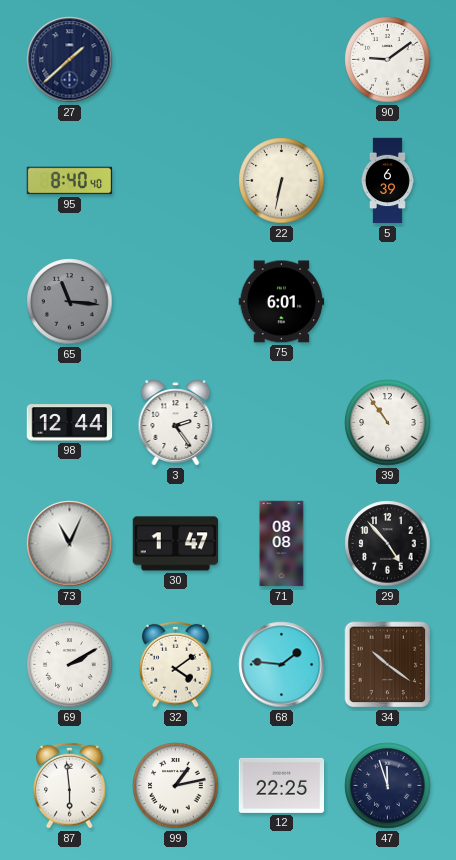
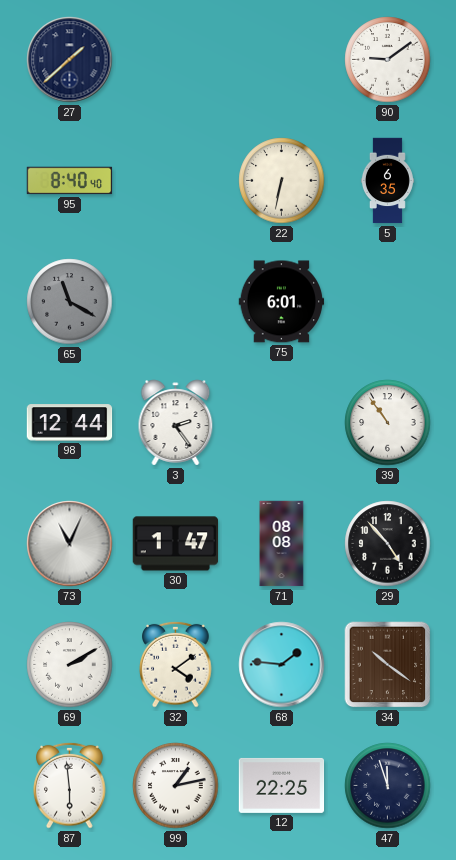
5: 6:39 -> 6:35 (387, 181)
65: 11:16 -> 11:20 (70, 302)
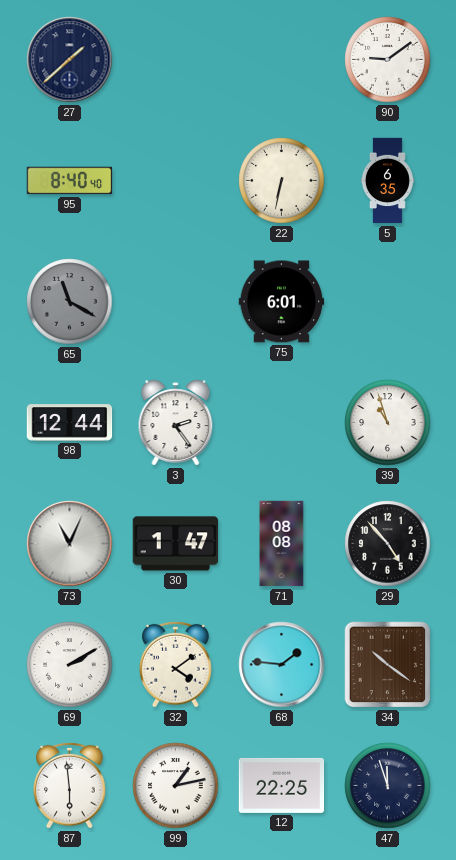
39: 10:54 -> 10:57 (388, 423)
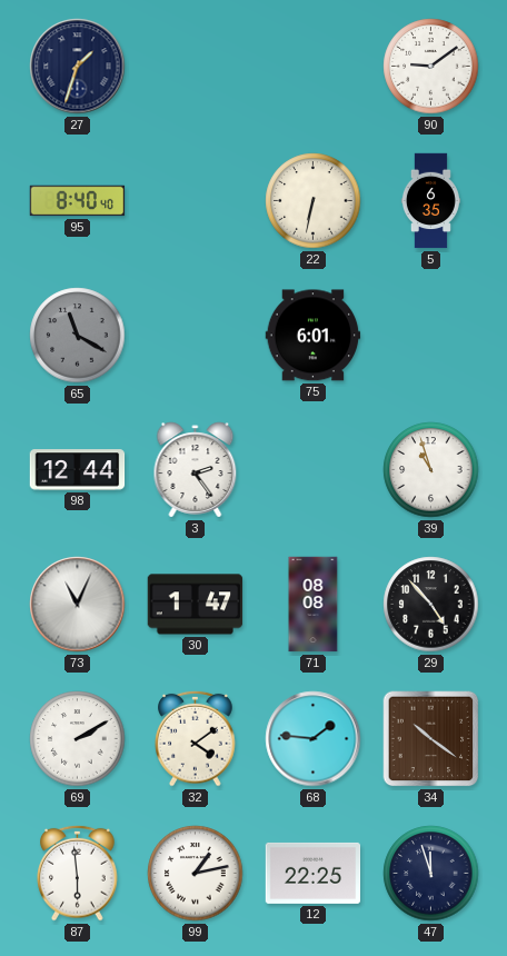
27: 1:38 -> 1:33 (78, 67)
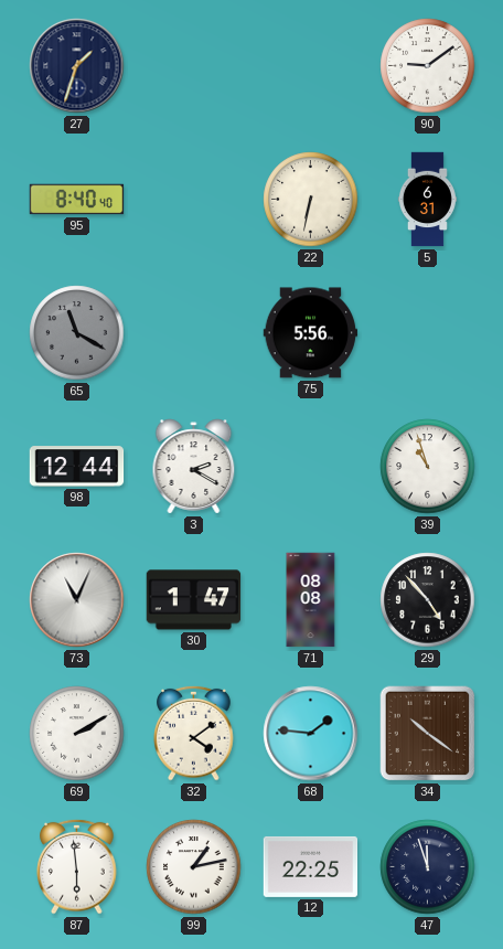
5: 6:35 -> 6:31 (427, 200)
75: 6:01 -> 5:56 (311, 333)
3: 2:24 -> 2:20 (194, 467)
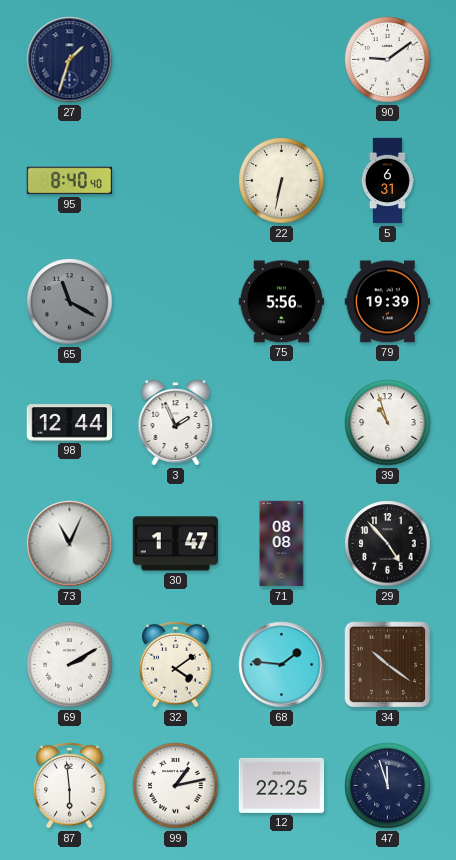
79: none -> 19:39 (388, 302)
3: 2:20 -> 1:56 (176, 423)
